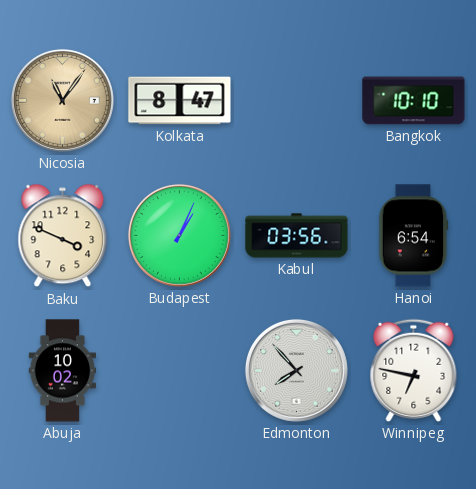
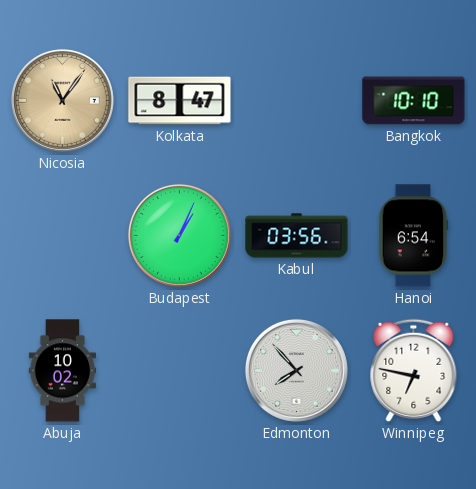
Baku: 3:49 -> none (63, 236)
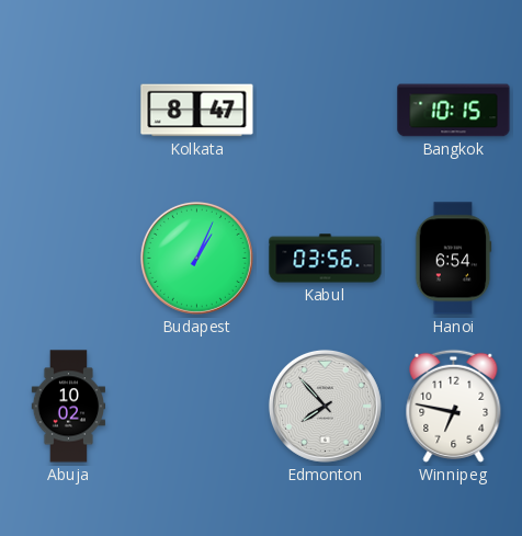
Nicosia: 11:06 -> none (62, 100)
Bangkok: 10:10 -> 10:15 (454, 111)
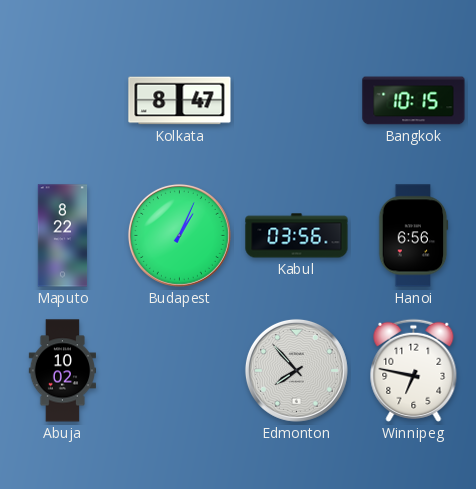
Maputo: none -> 8:22 (63, 236)
Hanoi: 6:54 -> 6:56 (414, 236)
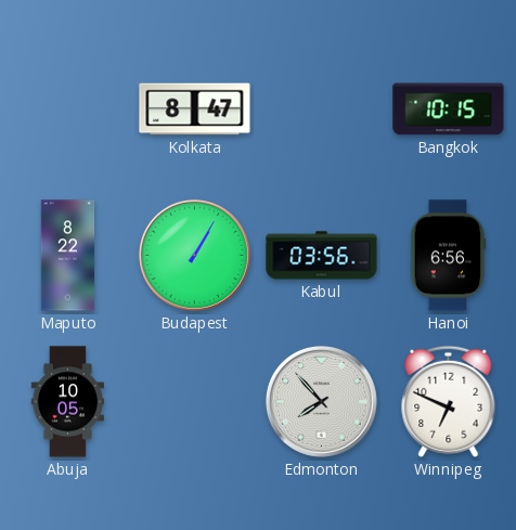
Budapest: 1:04 -> 1:05 (194, 255)
Abuja: 10:02 -> 10:05 (68, 402)
Winnipeg: 6:47 -> 6:49 (449, 401)
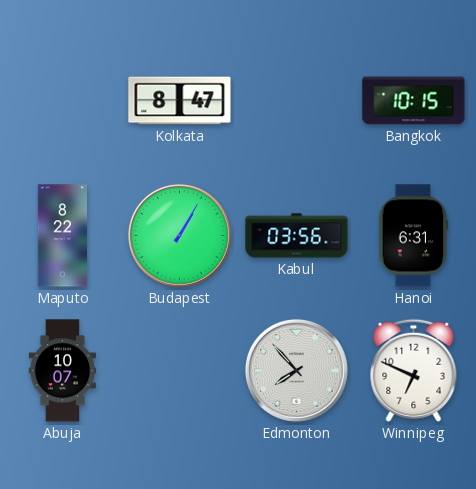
Hanoi: 6:56 -> 6:31 (414, 236)
Abuja: 10:05 -> 10:07 (63, 371)
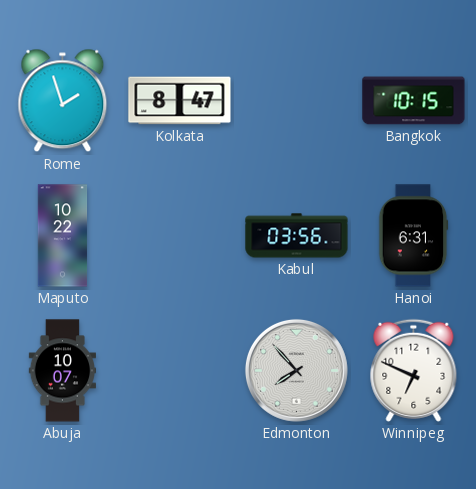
Rome: none -> 1:57 (63, 101)
Maputo: 8:22 -> 10:22 (63, 236)
Budapest: 1:05 -> none (179, 235)
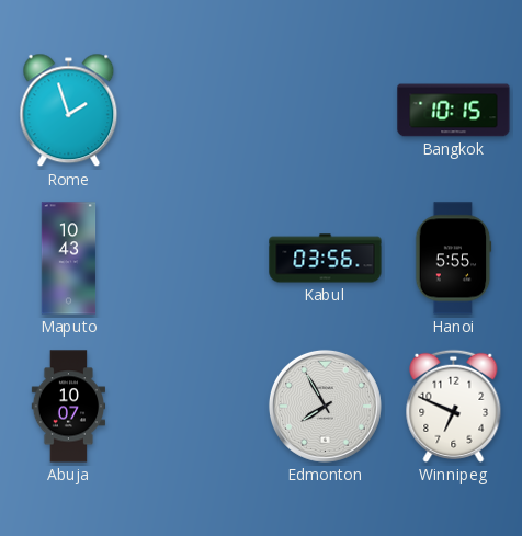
Kolkata: 8:47 -> none (180, 101)
Maputo: 10:22 -> 10:43 (69, 259)
Hanoi: 6:31 -> 5:55 (454, 259)
Edmonton: 7:53 -> 7:55 (325, 406)
